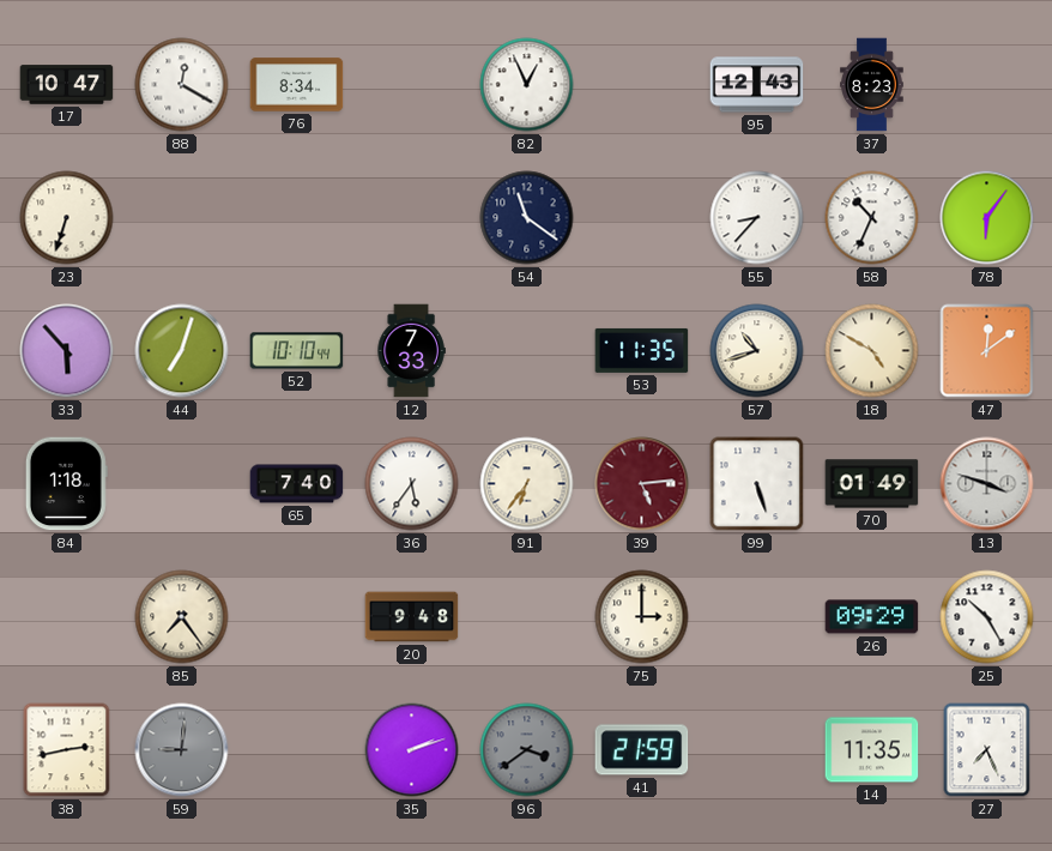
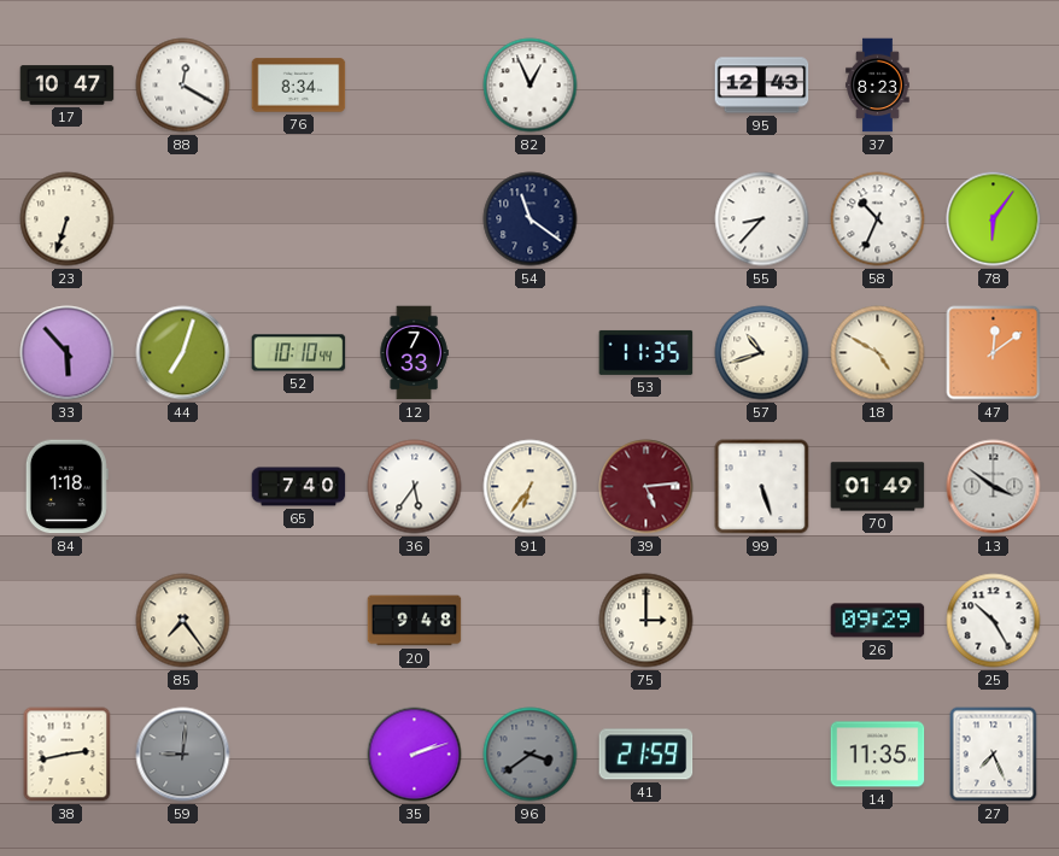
13: 3:48 -> 3:51 (994, 487)
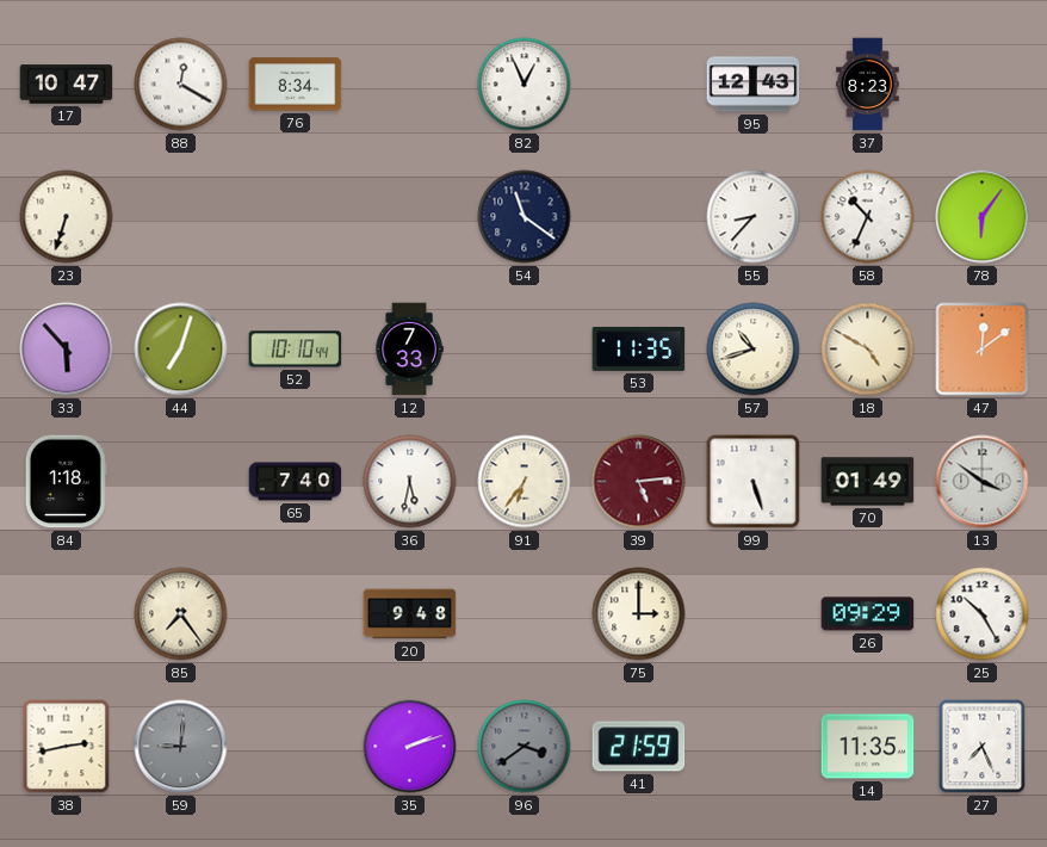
36: 5:36 -> 5:32 (410, 482)
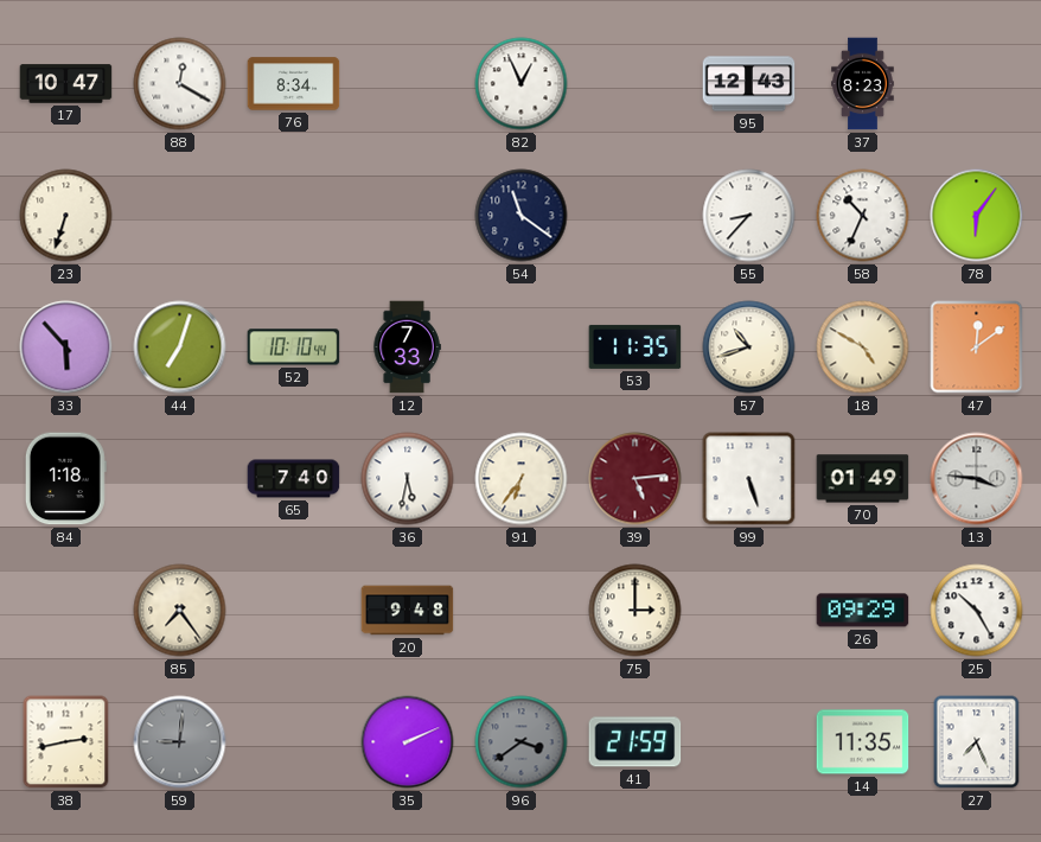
13: 3:51 -> 3:46 (977, 479)
35: 2:12 -> 2:11 (408, 742)
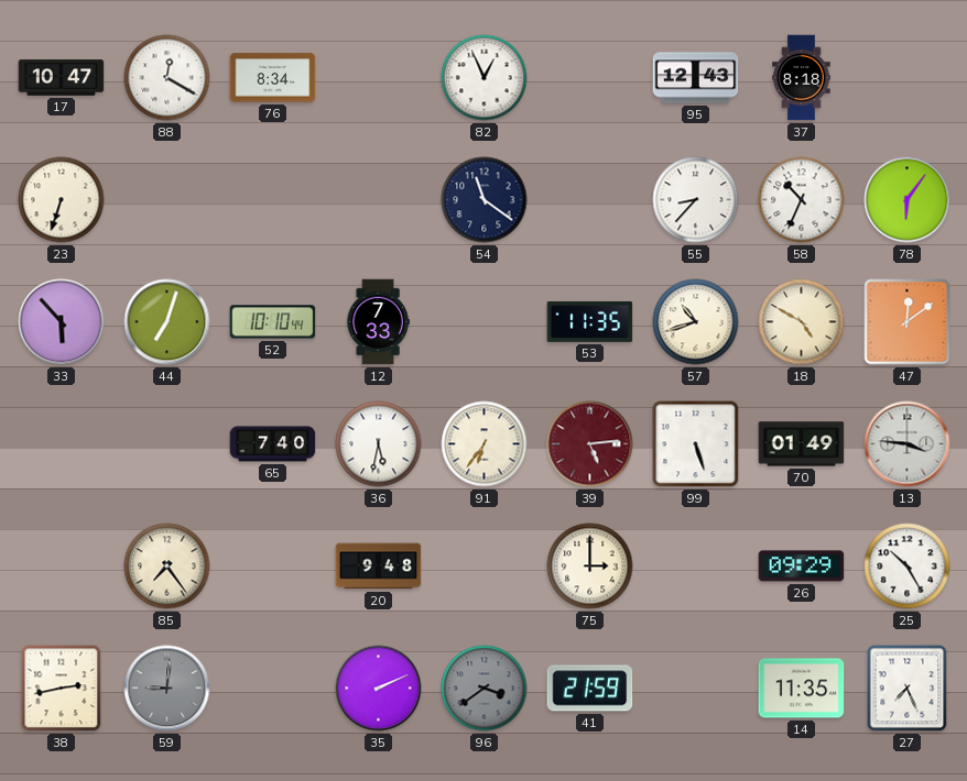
37: 8:23 -> 8:18 (802, 78)
84: 1:18 -> none (65, 479)
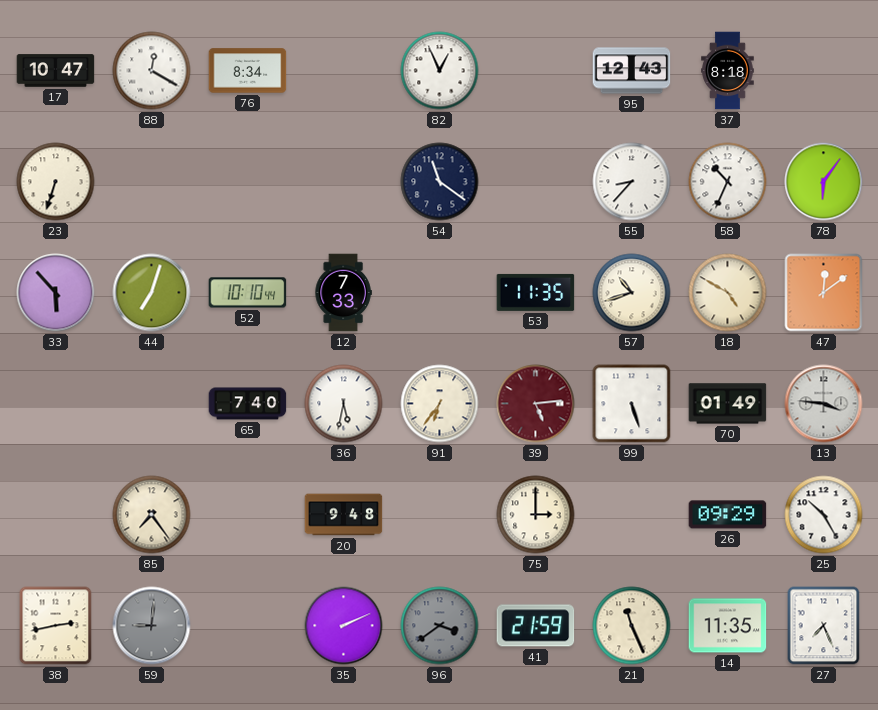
21: none -> 11:26 (632, 626)
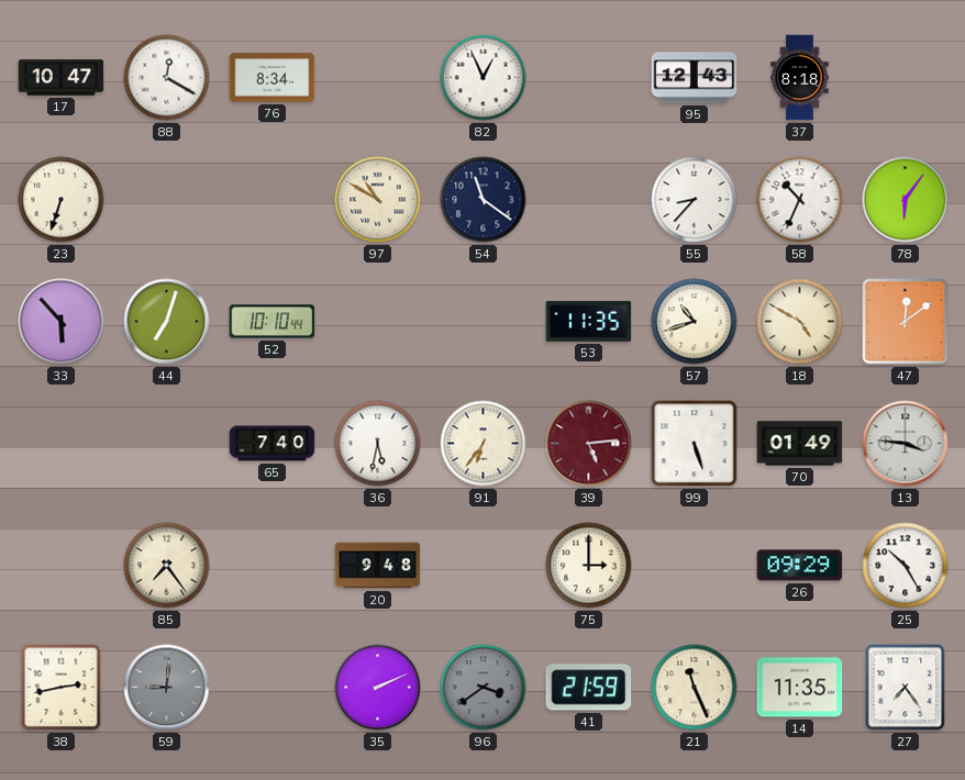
97: none -> 10:50 (378, 200)
12: 7:33 -> none (343, 293)
27: 7:26 -> 7:24 (906, 688)
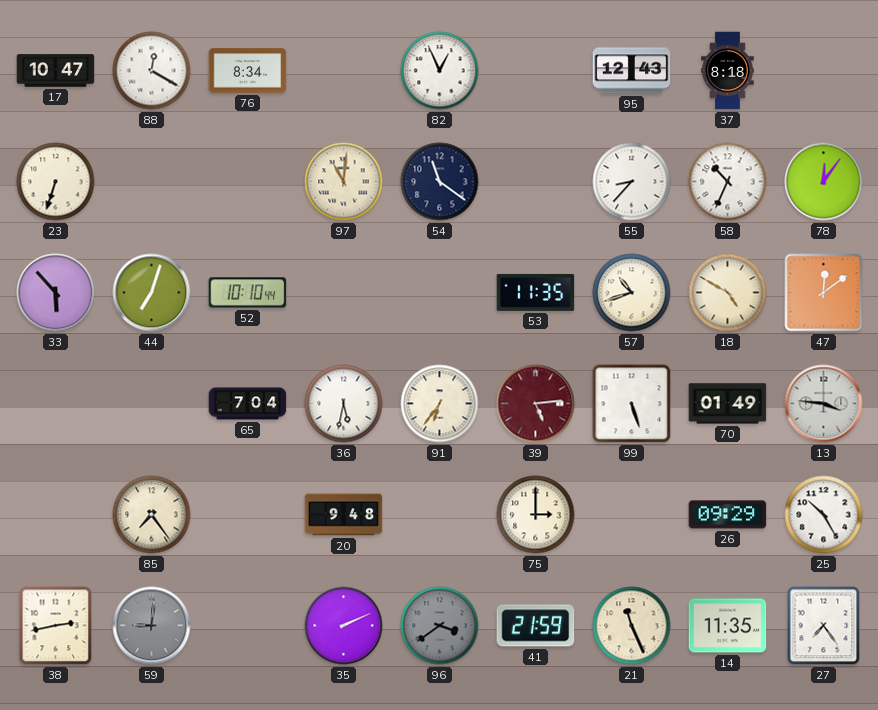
97: 10:50 -> 11:01 (344, 182)
78: 6:06 -> 12:06 (824, 182)
65: 7:40 -> 7:04 (248, 404)
